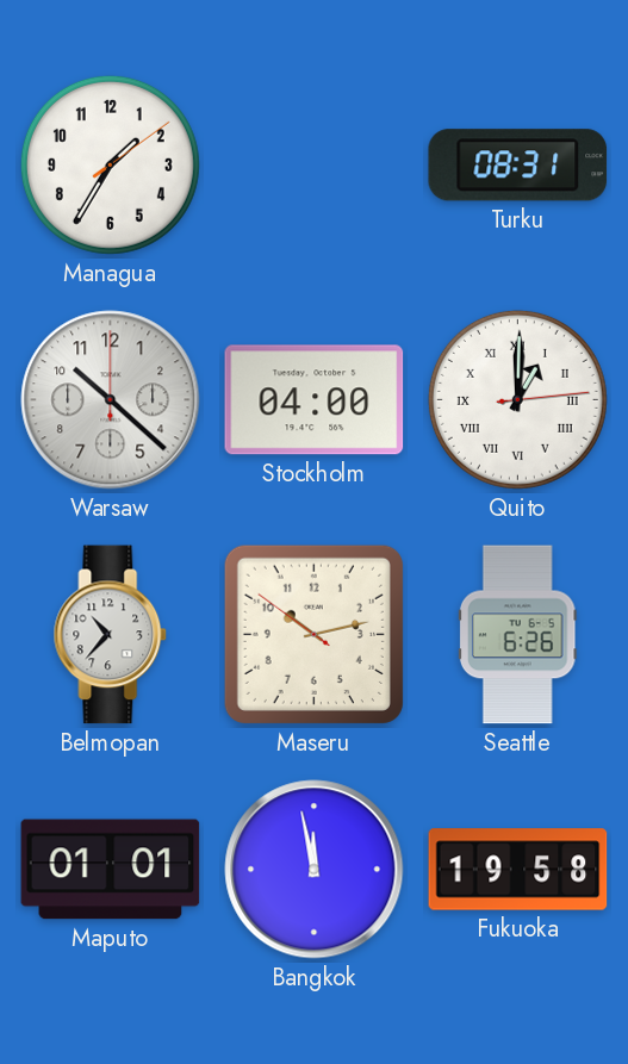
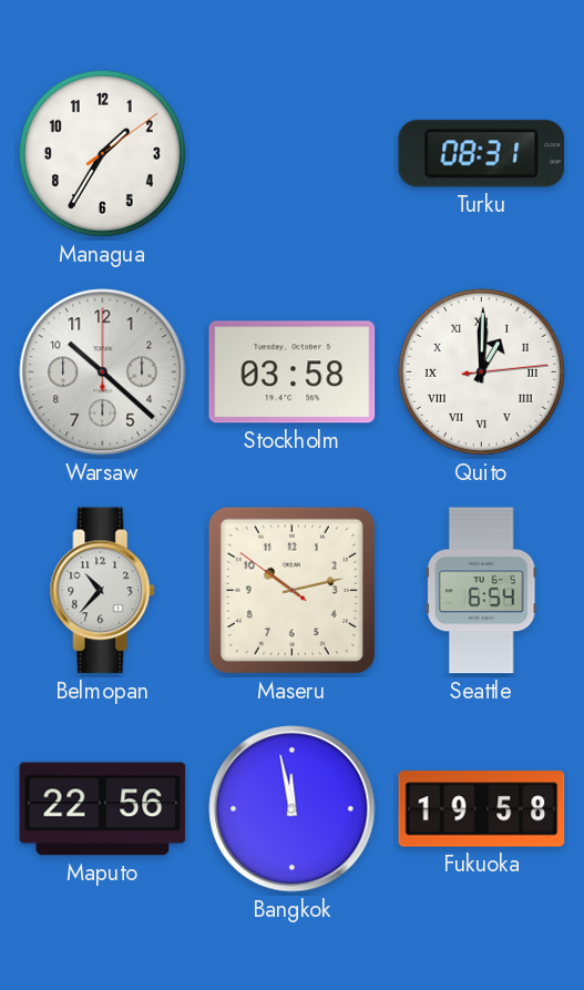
Stockholm: 04:00 -> 03:58 (293, 372)
Seattle: 6:26 -> 6:54 (481, 591)
Maputo: 01:01 -> 22:56 (103, 809)
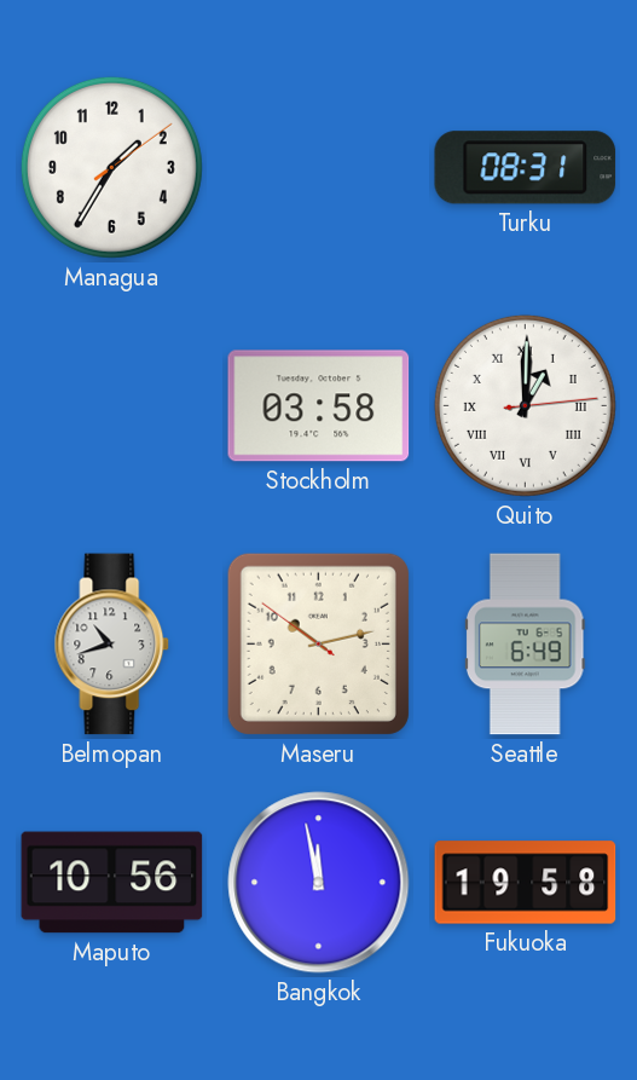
Warsaw: 10:22 -> none (103, 372)
Belmopan: 10:37 -> 10:42 (112, 645)
Seattle: 6:54 -> 6:49 (525, 645)
Maputo: 22:56 -> 10:56 (112, 883)
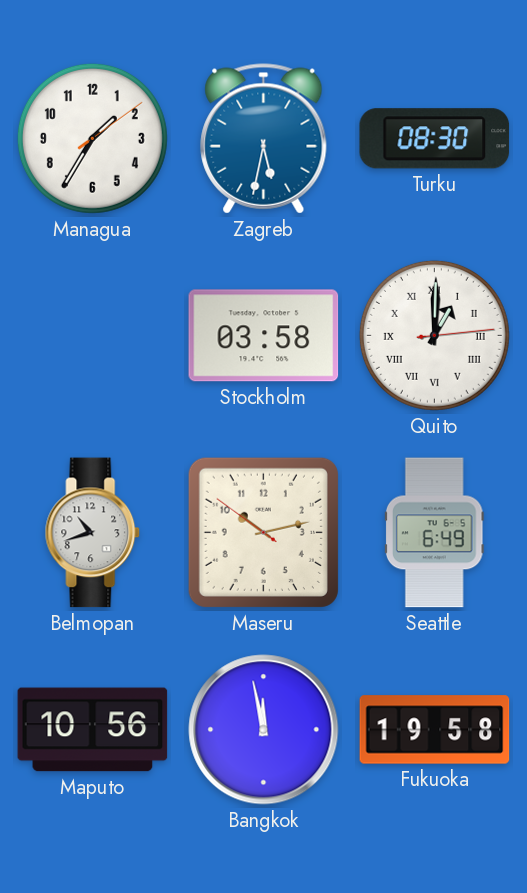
Zagreb: none -> 5:32 (264, 139)
Turku: 08:31 -> 08:30 (435, 139)
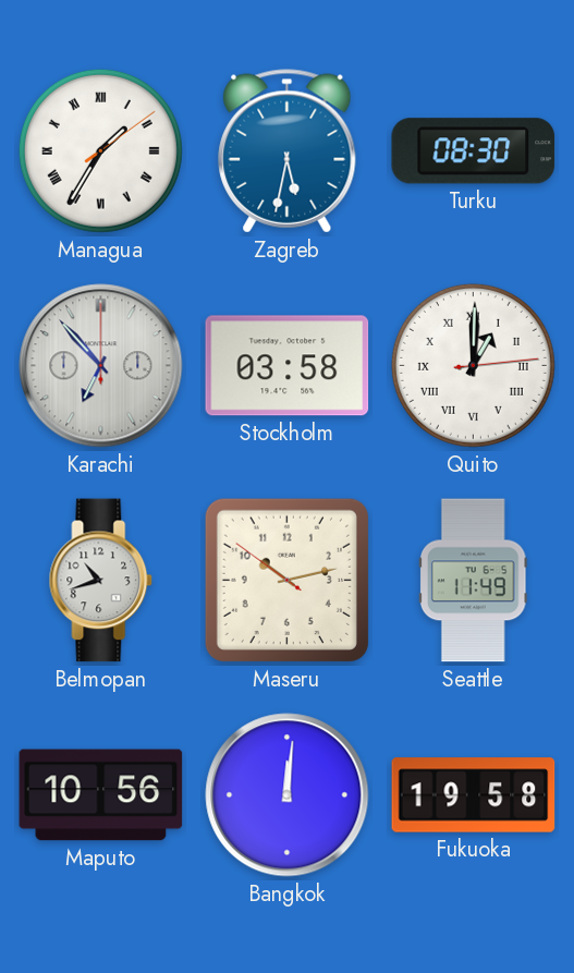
Managua numerals: Arabic -> Roman (100, 150)
Karachi: none -> 6:53 (101, 366)
Seattle: 6:49 -> 11:49 (473, 581)
Bangkok: 11:58 -> 12:01 (288, 795)
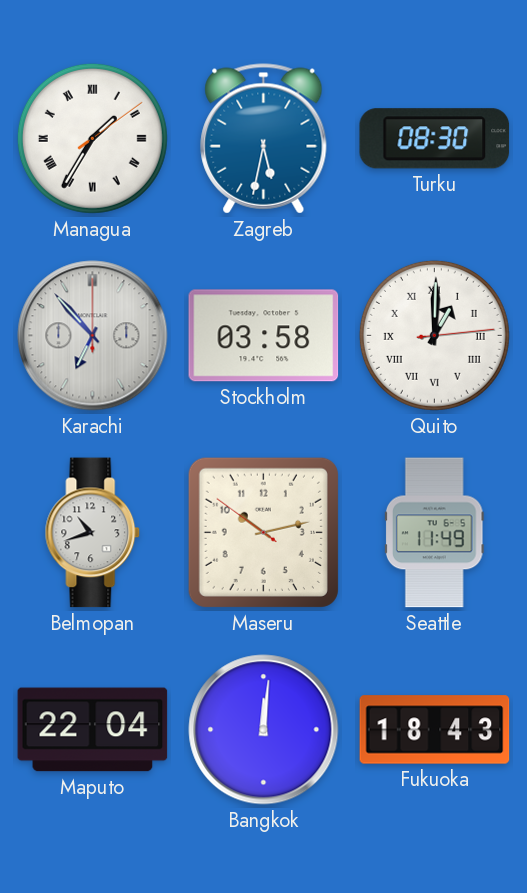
Maputo: 10:56 -> 22:04 (93, 730)
Fukuoka: 19:58 -> 18:43 (435, 730)
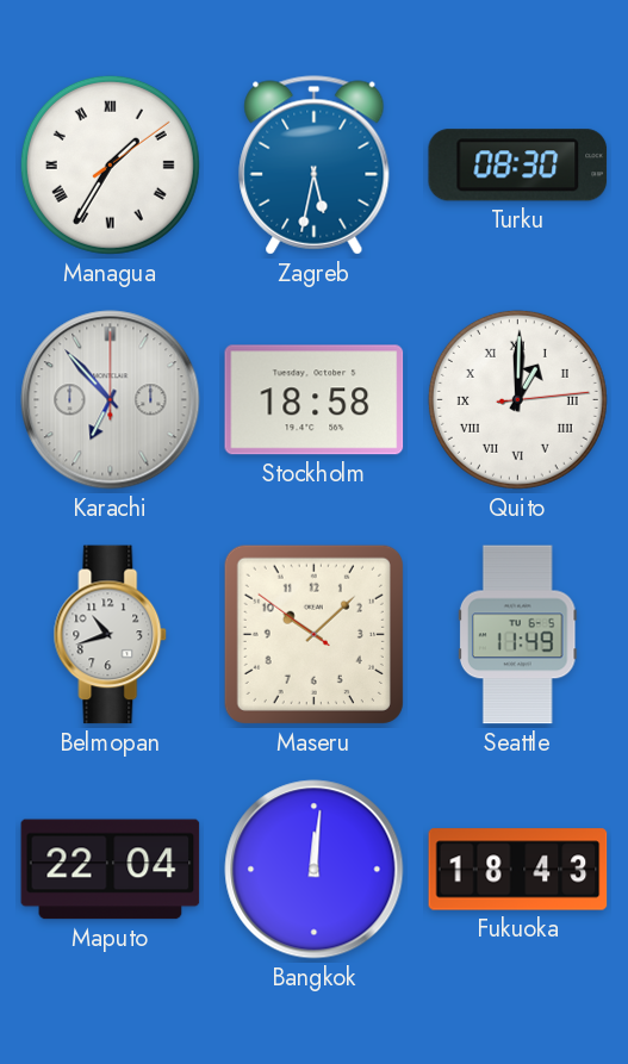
Stockholm: 03:58 -> 18:58 (315, 400)
Maseru: 10:12 -> 10:07 (313, 634)
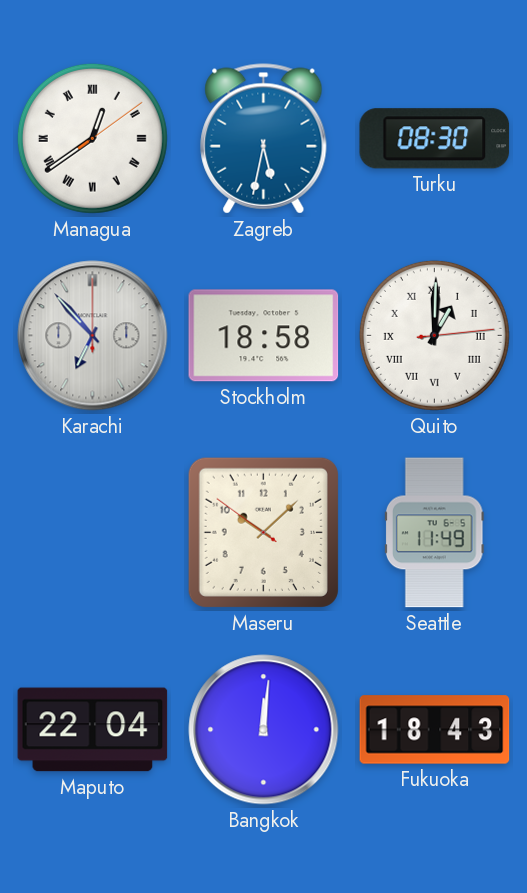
Managua: 1:35 -> 12:39 (92, 138)
Belmopan: 10:42 -> none (111, 635)
